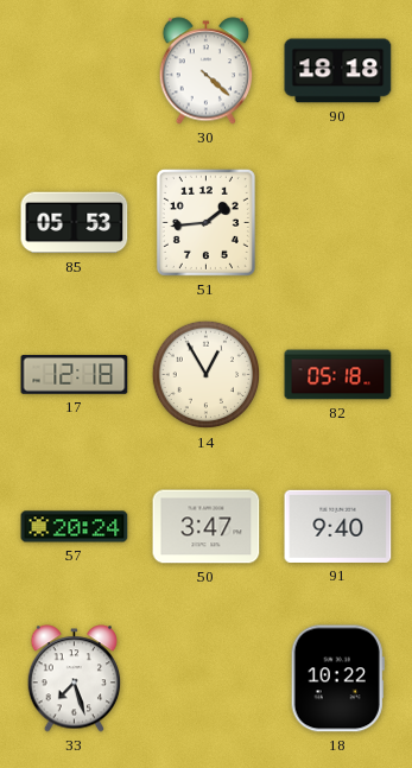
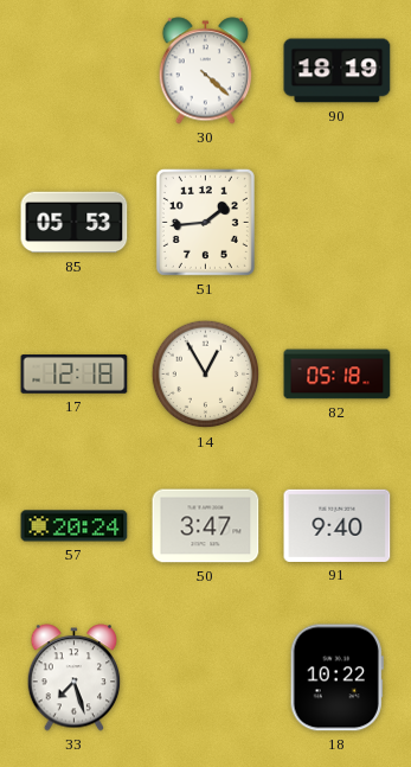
90: 18:18 -> 18:19 (338, 71)
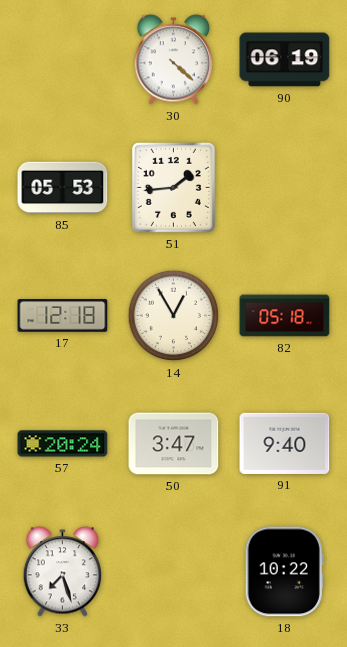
90: 18:19 -> 06:19 (285, 60)
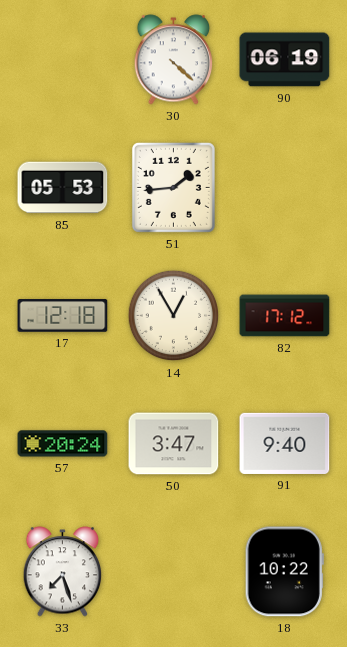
82: 05:18 -> 17:12 (285, 316)
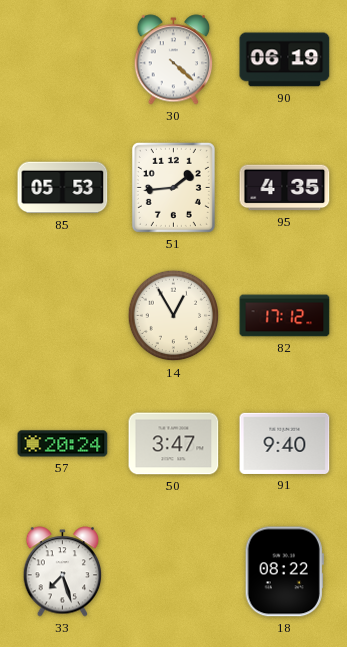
95: none -> 4:35 (285, 188)
17: 12:18 -> none (63, 316)
18: 10:22 -> 08:22 (284, 572)
